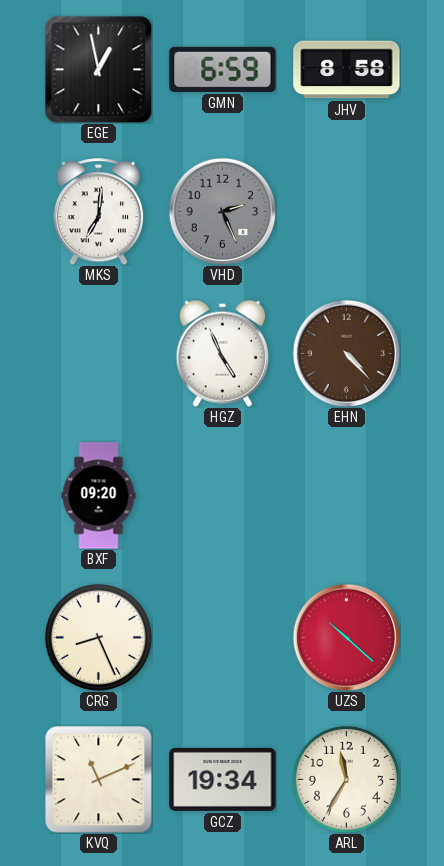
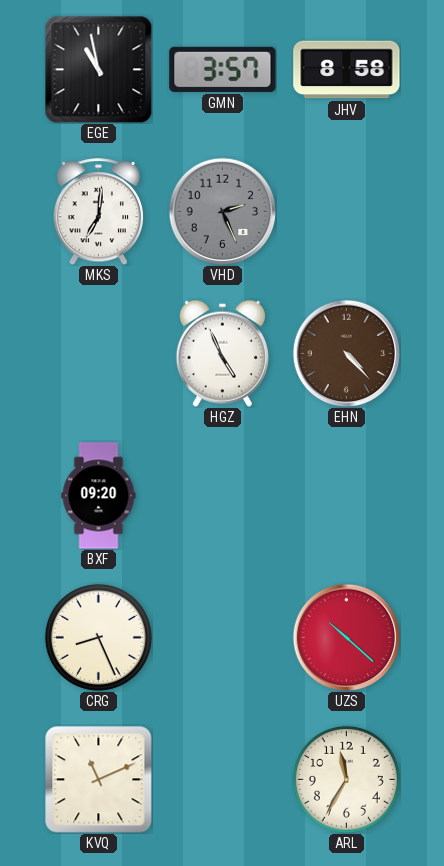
EGE: 12:58 -> 10:58 (98, 69)
GMN: 6:59 -> 3:57 (223, 69)
GCZ: 19:34 -> none (223, 779)
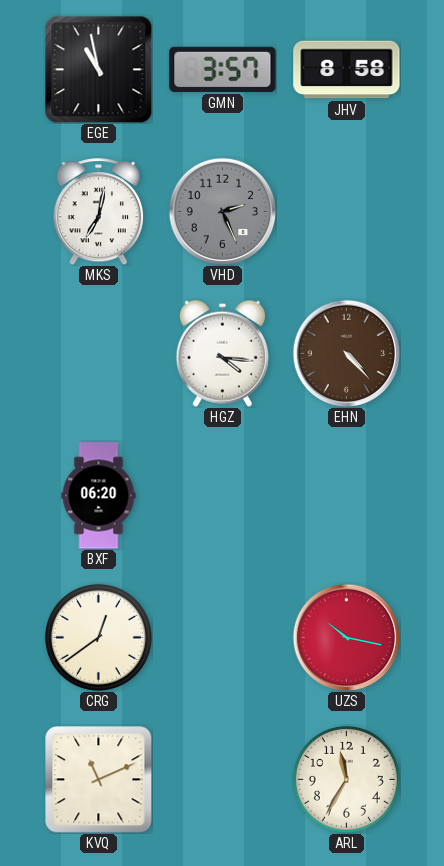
MKS: 7:01 -> 7:02 (98, 212)
HGZ: 4:56 -> 4:16 (222, 353)
BXF: 09:20 -> 06:20 (99, 496)
CRG: 8:26 -> 12:39 (98, 637)
UZS: 10:22 -> 10:17 (346, 637)
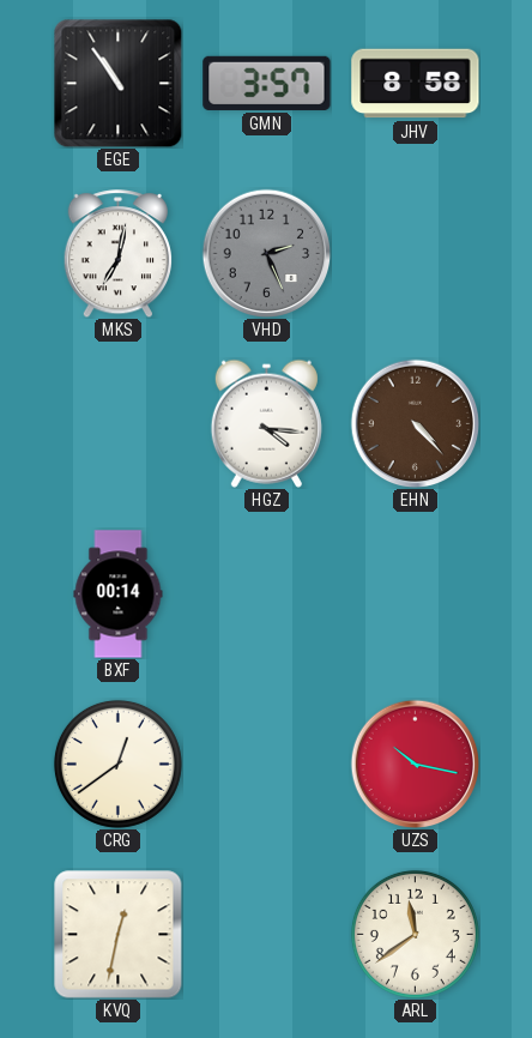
EGE: 10:58 -> 10:54 (117, 83)
BXF: 06:20 -> 00:14 (119, 595)
KVQ: 11:11 -> 12:32 (117, 934)
ARL: 11:35 -> 11:39 (415, 934)
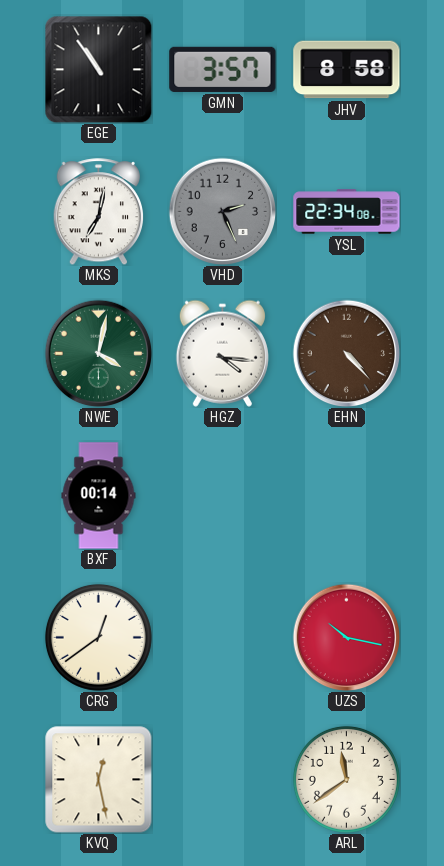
YSL: none -> 22:34 (347, 212)
NWE: none -> 4:02 (98, 353)
KVQ: 12:32 -> 12:28 (98, 779)
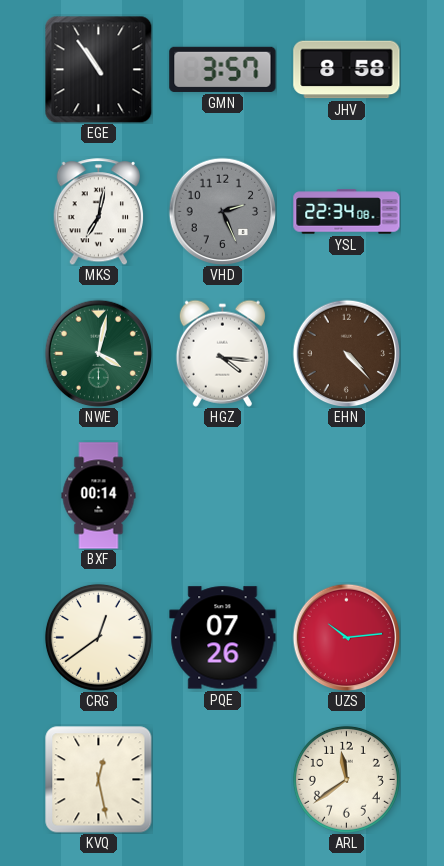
PQE: none -> 07:26 (223, 638)
UZS: 10:17 -> 10:14 (346, 637)
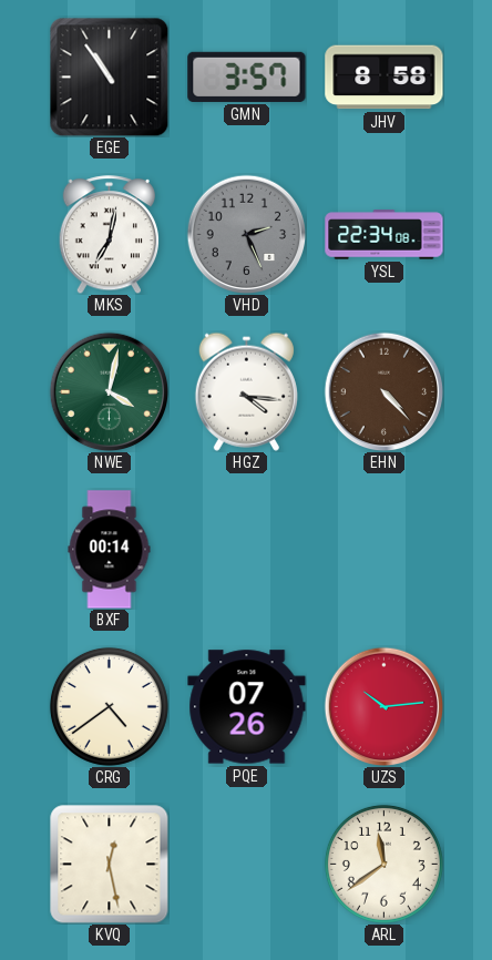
CRG: 12:39 -> 4:39 (109, 706)
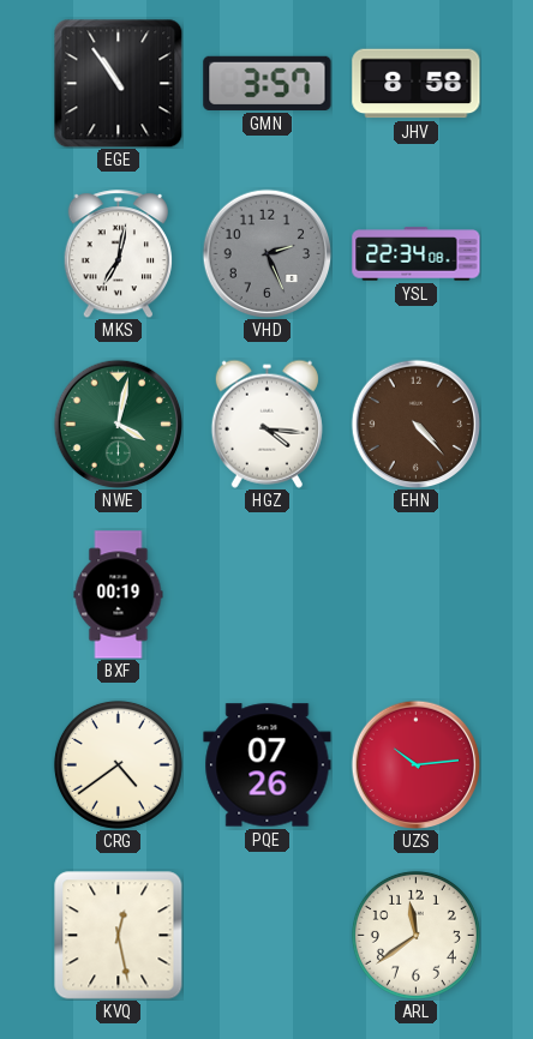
BXF: 00:14 -> 00:19 (119, 595)
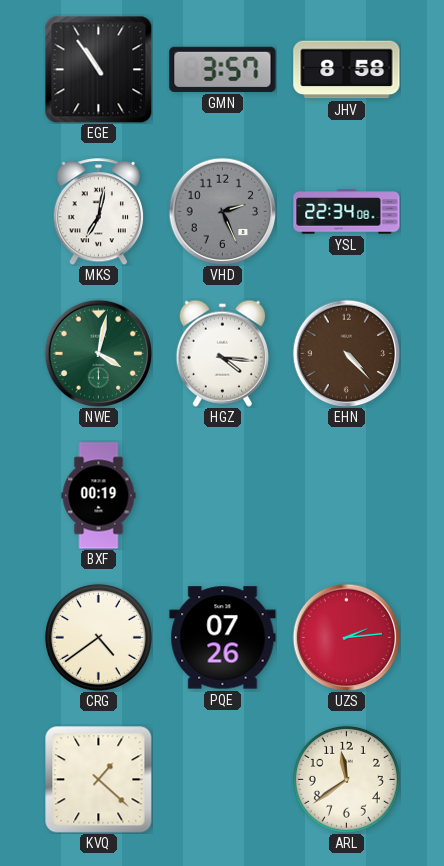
UZS: 10:14 -> 2:14 (346, 637)
KVQ: 12:28 -> 1:22 (98, 779)
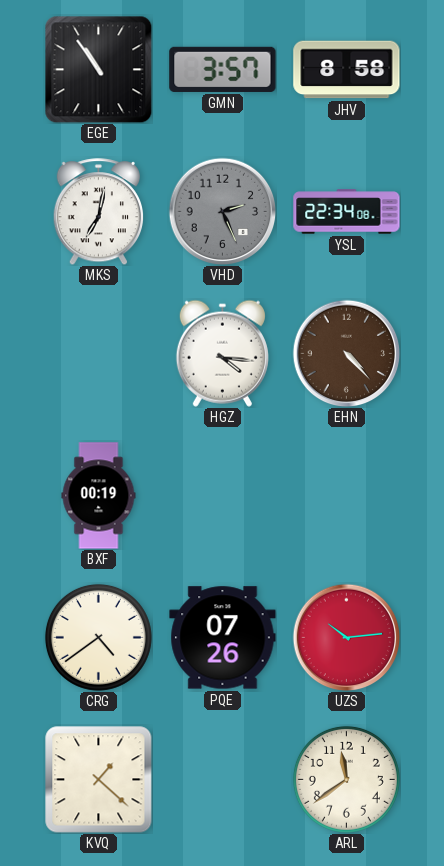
NWE: 4:02 -> none (98, 353)
UZS: 2:14 -> 10:14 (346, 637)
